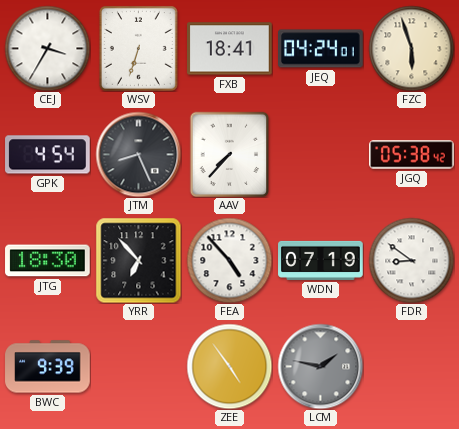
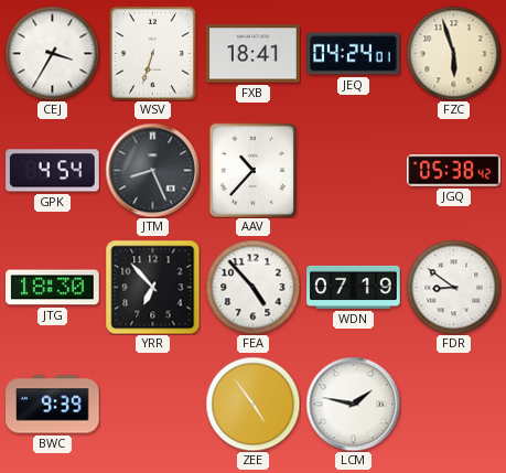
AAV: 7:37 -> 10:37 (254, 170)
LCM dial: grey -> white (353, 404)
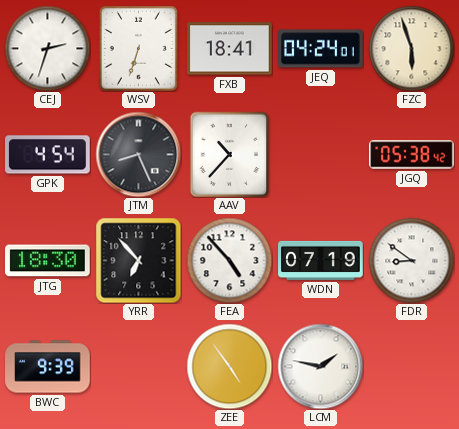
CEJ: 3:35 -> 2:33 (47, 48)
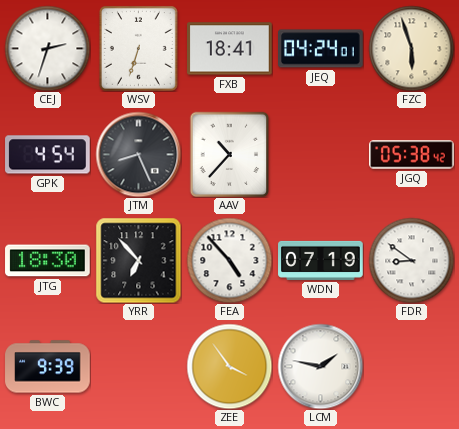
ZEE: 4:54 -> 3:54 (229, 366)
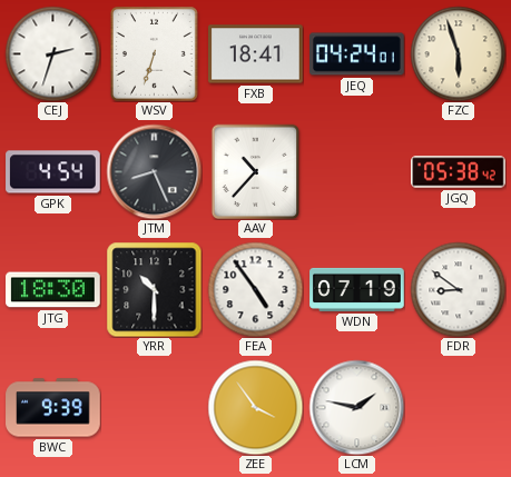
YRR: 6:53 -> 10:30 (154, 289)
FEA: 4:53 -> 4:54 (255, 289)
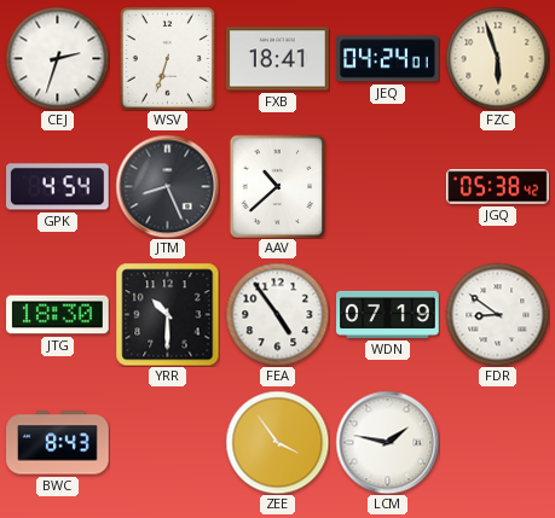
AAV: 10:37 -> 10:38 (278, 186)
BWC: 9:39 -> 8:43 (58, 443)
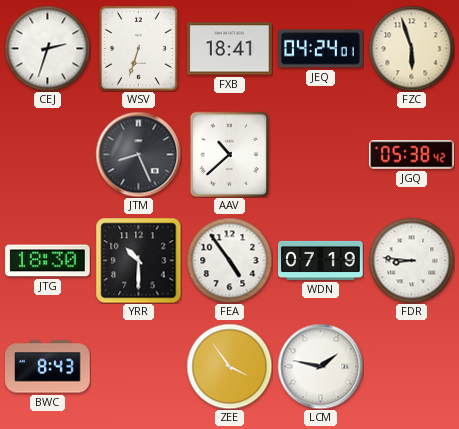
GPK: 4:54 -> none (58, 187)
FDR: 8:51 -> 8:46 (411, 260)
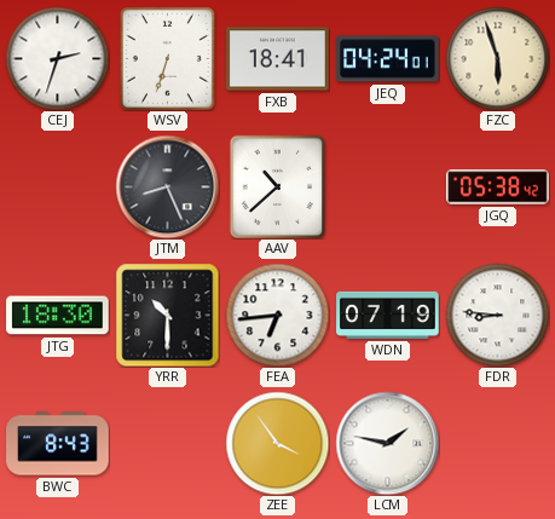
FEA: 4:54 -> 6:44 (277, 315)
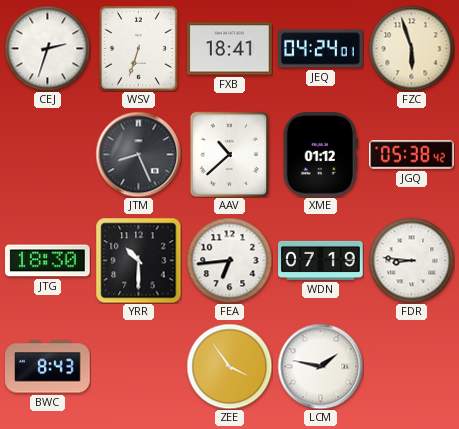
XME: none -> 01:12 (320, 155)
